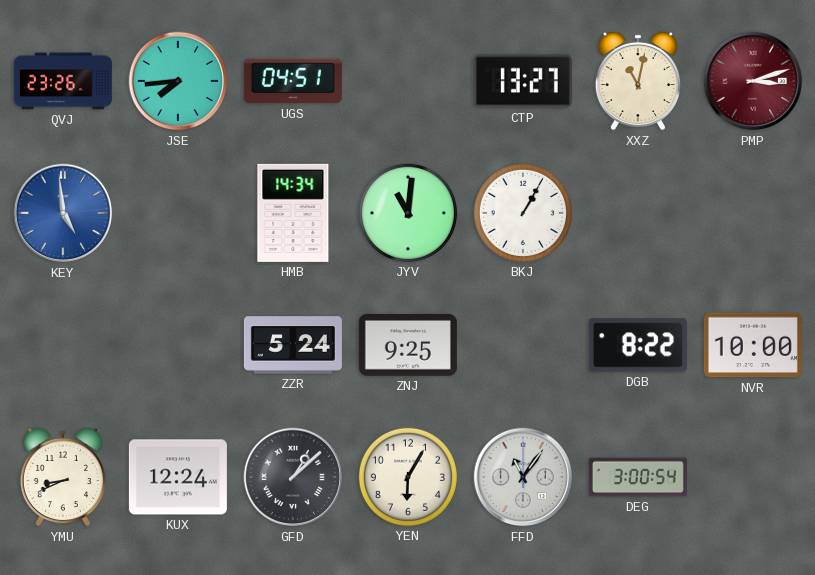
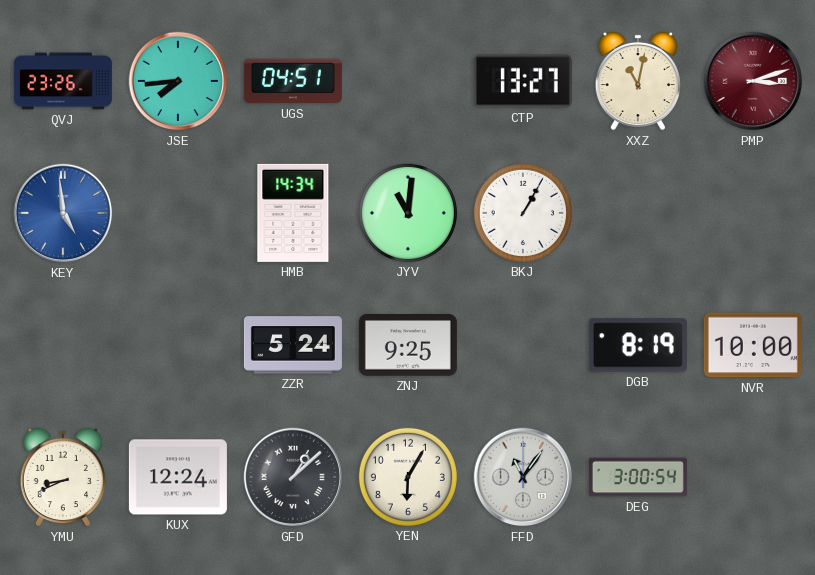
DGB: 8:22 -> 8:19 (638, 345)
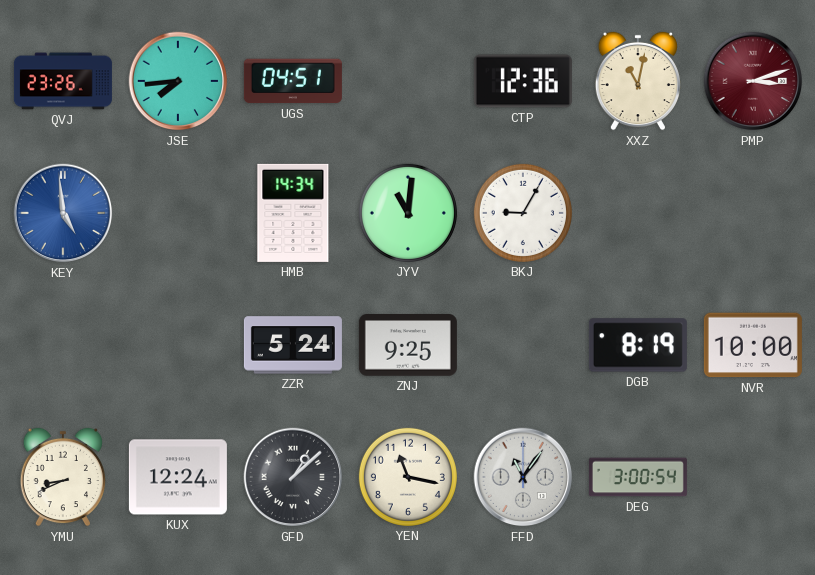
CTP: 13:27 -> 12:36 (523, 81)
BKJ: 1:05 -> 9:05 (523, 213)
YEN: 6:05 -> 11:17 (408, 477)
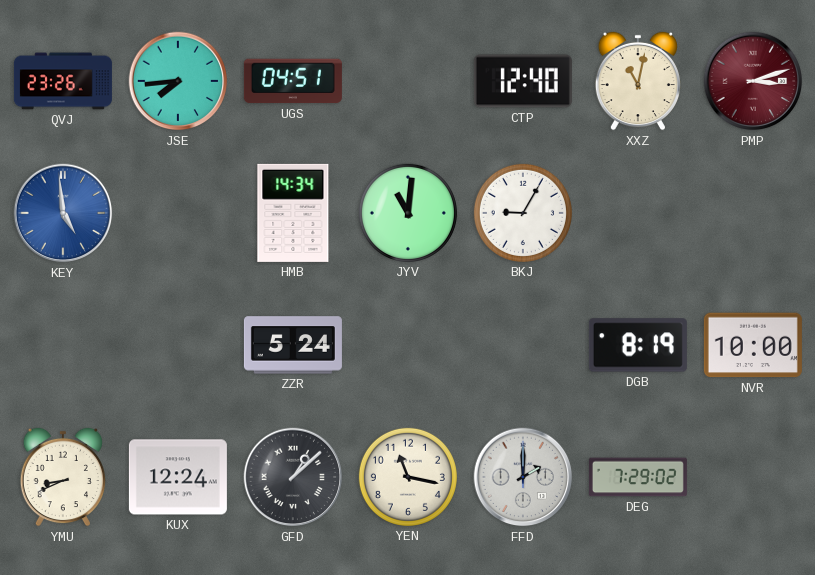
CTP: 12:36 -> 12:40 (523, 81)
ZNJ: 9:25 -> none (408, 345)
FFD: 11:06 -> 2:00 (523, 477)
DEG: 3:00 -> 7:29 (638, 477)
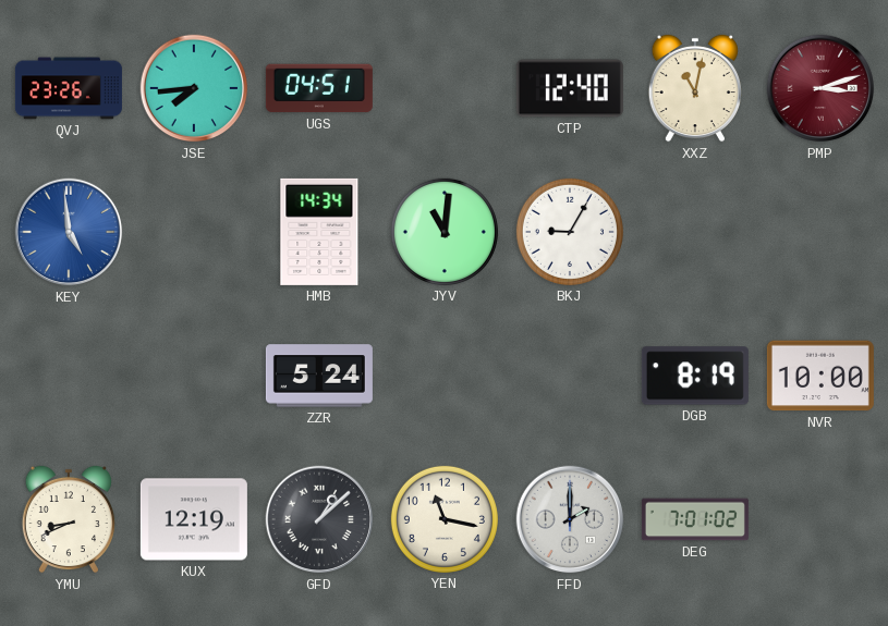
KUX: 12:24 -> 12:19 (194, 519)
DEG: 7:29 -> 7:01 (695, 519)
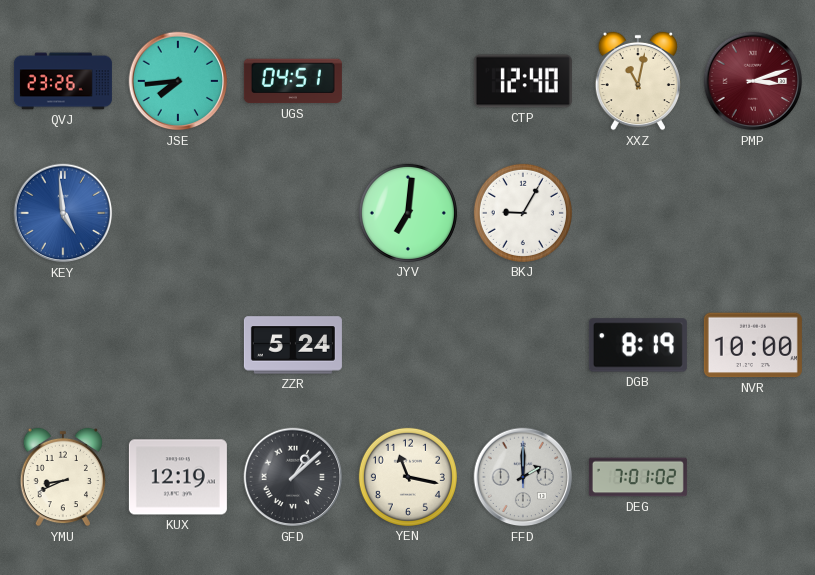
HMB: 14:34 -> none (319, 232)
JYV: 11:01 -> 7:01 (408, 213)
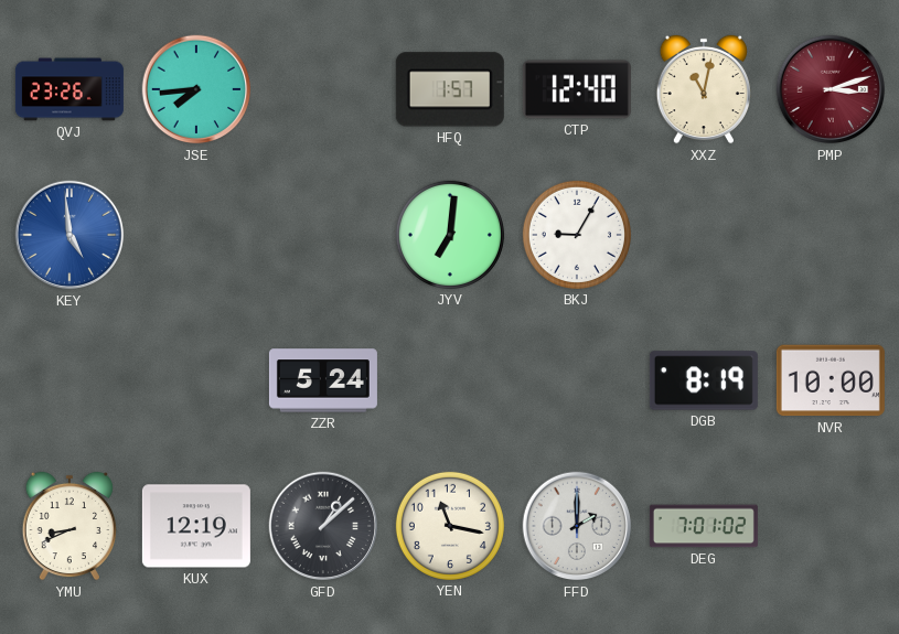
UGS: 04:51 -> none (293, 81)
HFQ: none -> 1:57 (450, 89)
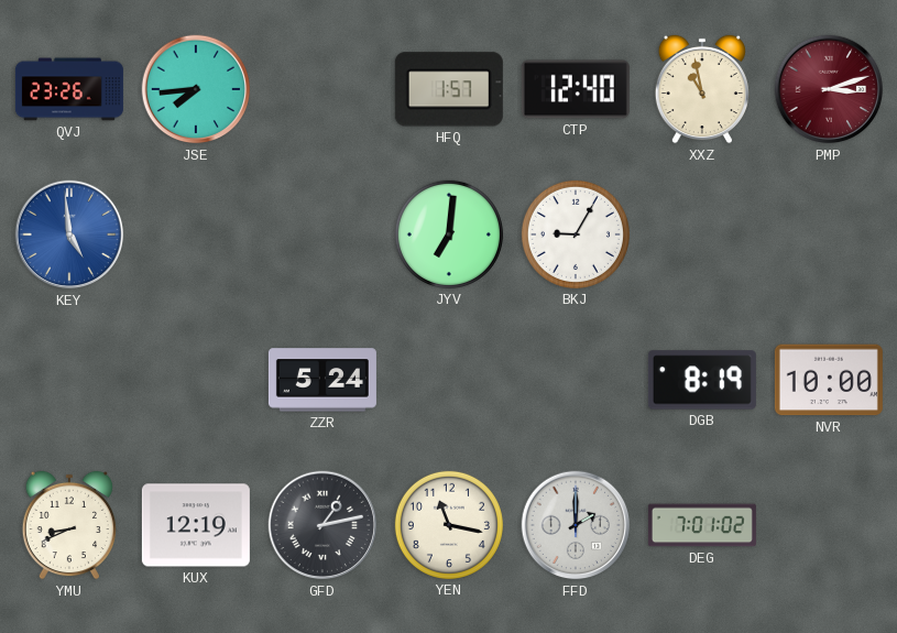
XXZ: 11:02 -> 10:58 (702, 89)
GFD: 1:08 -> 1:13 (322, 525)
